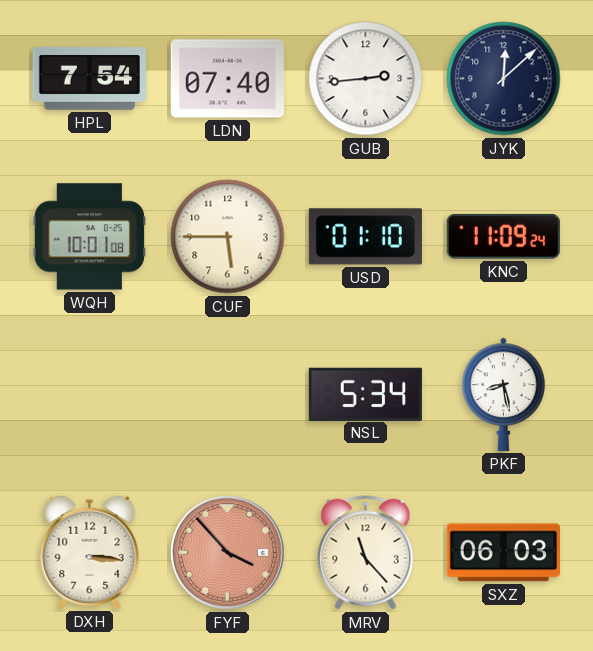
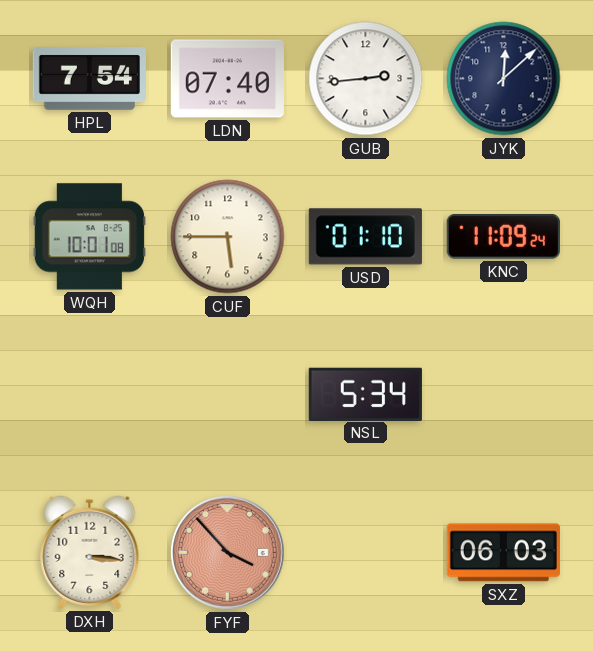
PKF: 8:28 -> none (504, 394)
MRV: 11:23 -> none (366, 553)
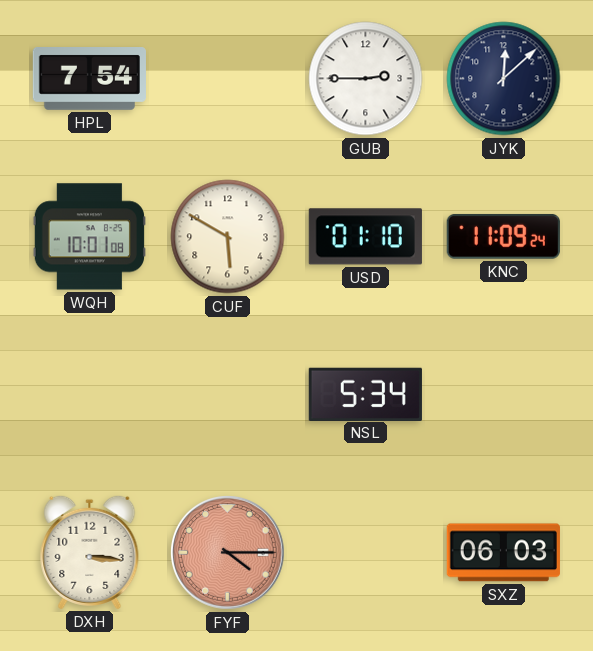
LDN: 07:40 -> none (227, 79)
GUB: 2:44 -> 2:45 (366, 79)
CUF: 5:45 -> 5:50 (228, 237)
FYF: 3:53 -> 4:15 (227, 552)
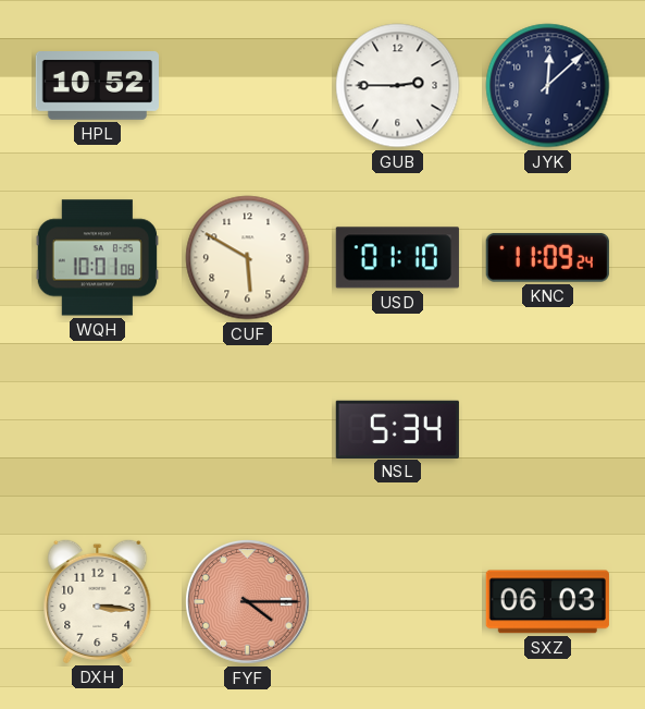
HPL: 7:54 -> 10:52 (97, 86)
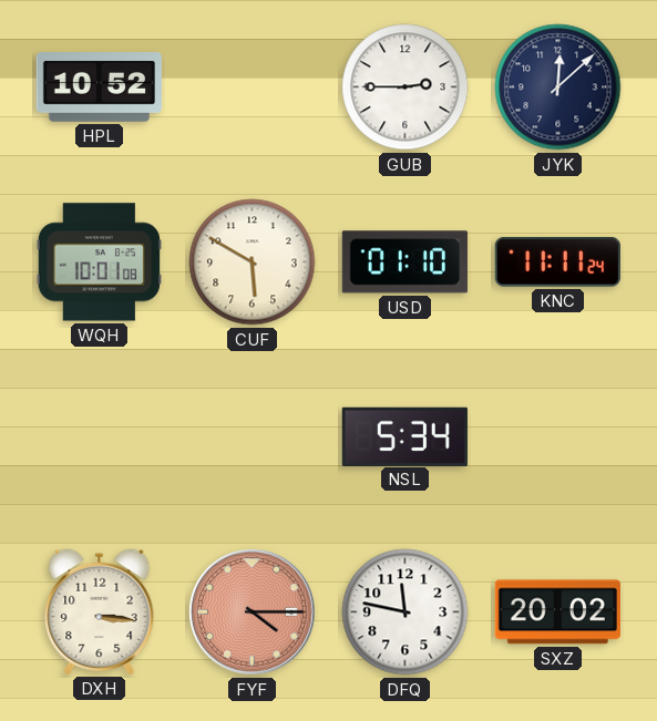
KNC: 11:09 -> 11:11 (557, 261)
DFQ: none -> 11:47 (406, 612)
SXZ: 06:03 -> 20:02 (557, 612)
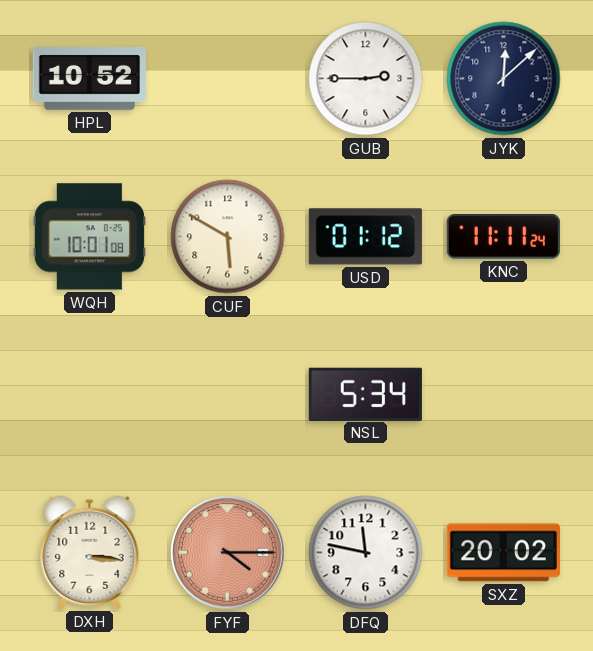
USD: 01:10 -> 01:12 (365, 237)
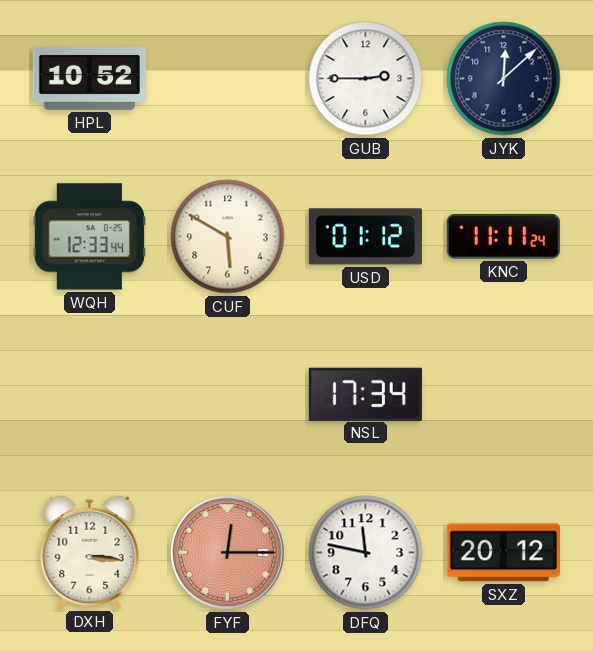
WQH: 10:01 -> 12:33 (89, 237)
NSL: 5:34 -> 17:34 (365, 394)
FYF: 4:15 -> 12:15 (227, 552)
SXZ: 20:02 -> 20:12 (503, 553)
